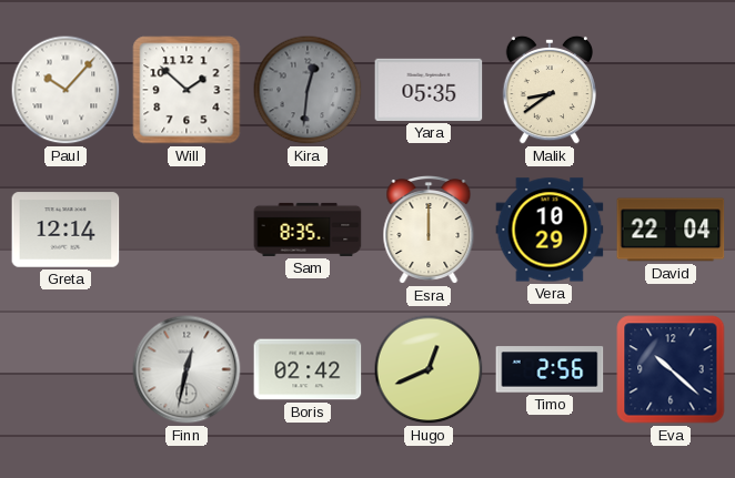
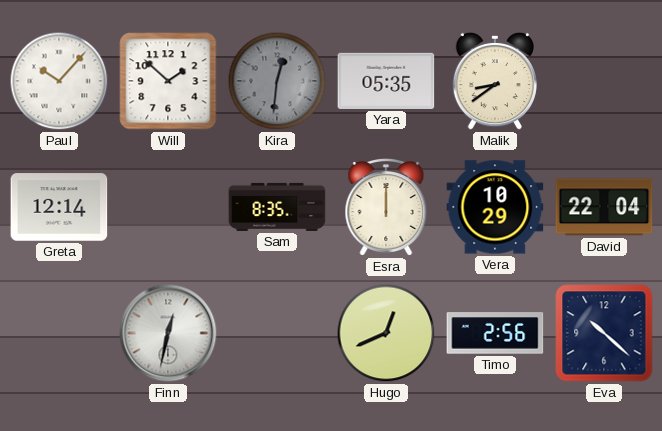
Boris: 02:42 -> none (308, 369)
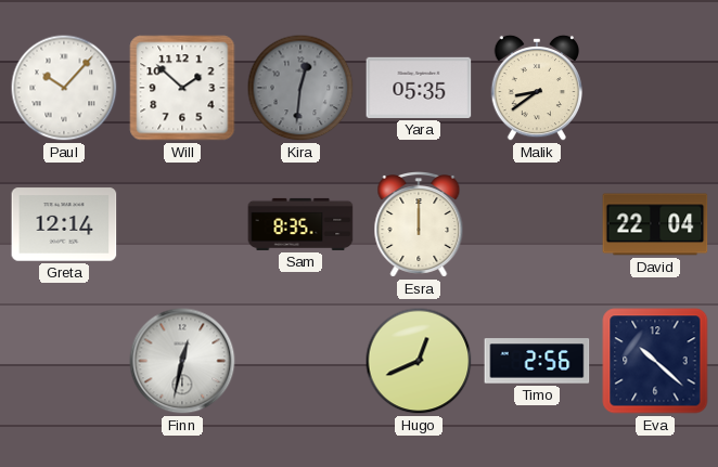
Vera: 10:29 -> none (495, 207)
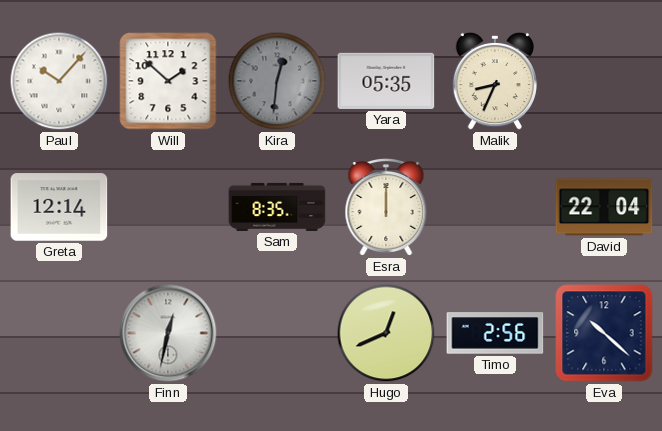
Malik: 8:39 -> 8:34 (495, 81)
